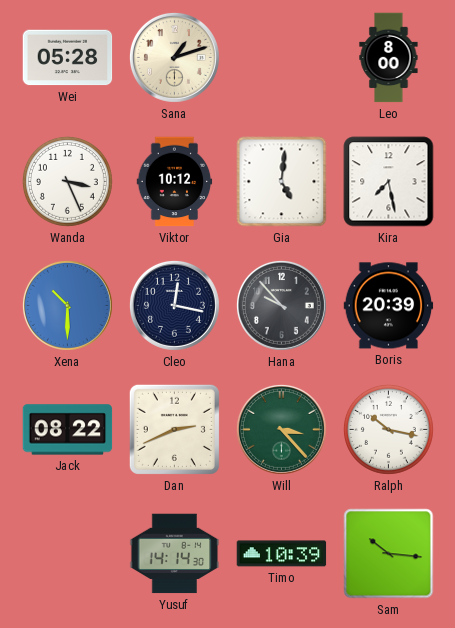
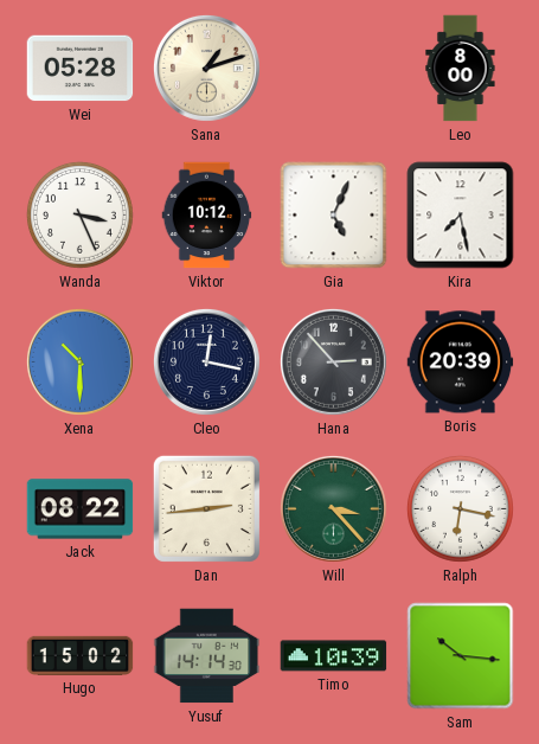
Gia: 5:01 -> 5:04 (334, 216)
Hana: 9:53 -> 2:53 (333, 361)
Dan: 2:41 -> 2:44 (206, 508)
Ralph: 10:17 -> 6:17 (460, 508)
Hugo: none -> 15:02 (81, 655)
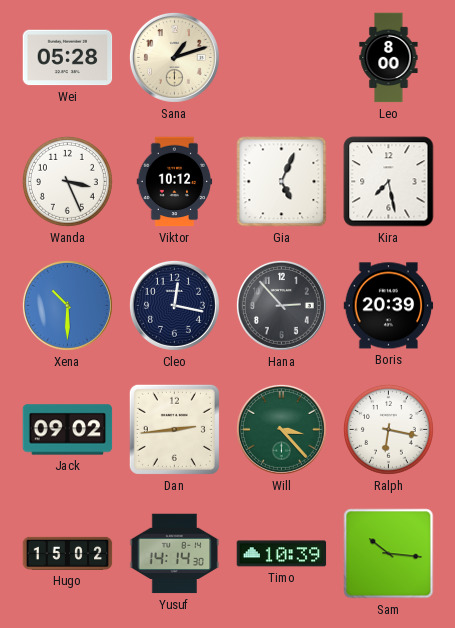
Jack: 08:22 -> 09:02 (68, 430)
